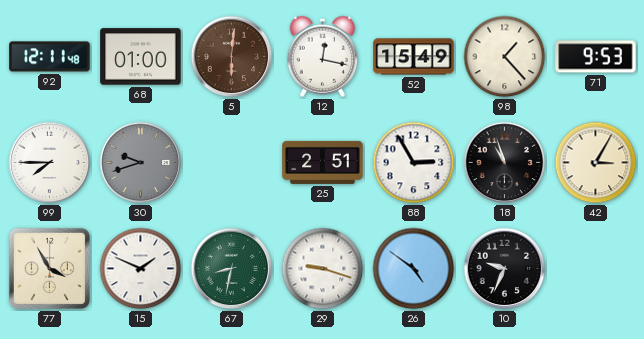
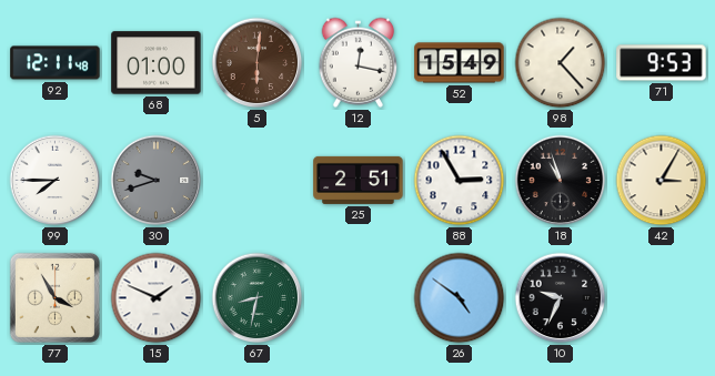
29: 9:18 -> none (323, 269)
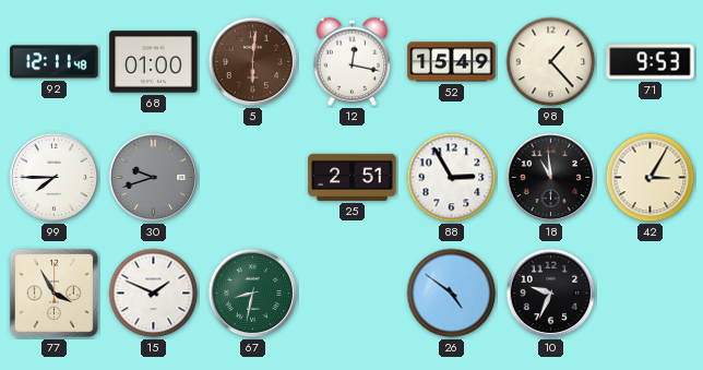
18: 10:57 -> 10:59 (551, 178)
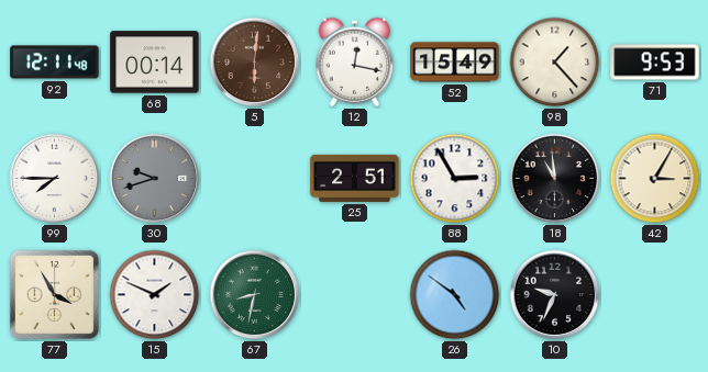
68: 01:00 -> 00:14 (155, 63)
